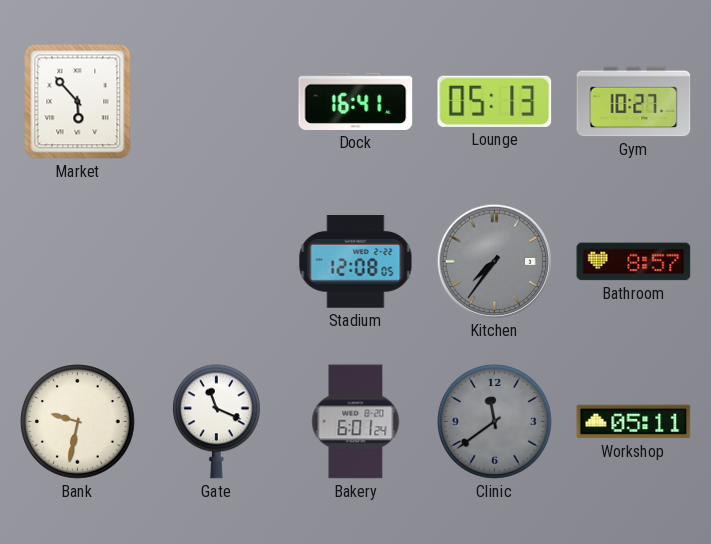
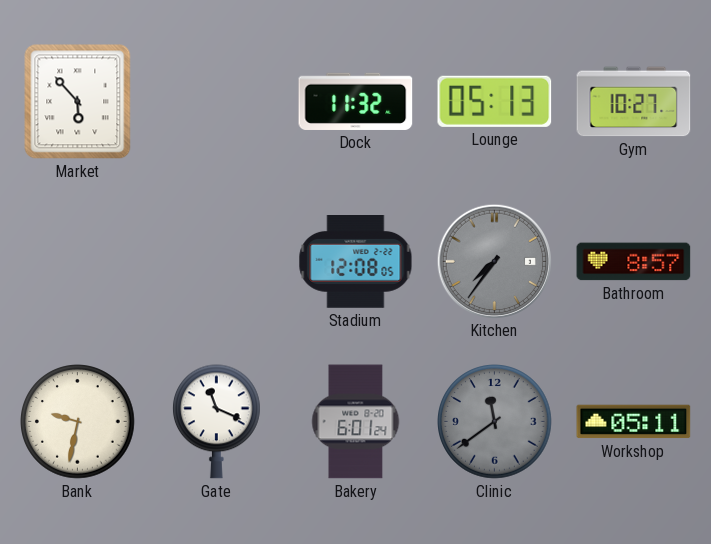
Dock: 16:41 -> 11:32 (356, 101)
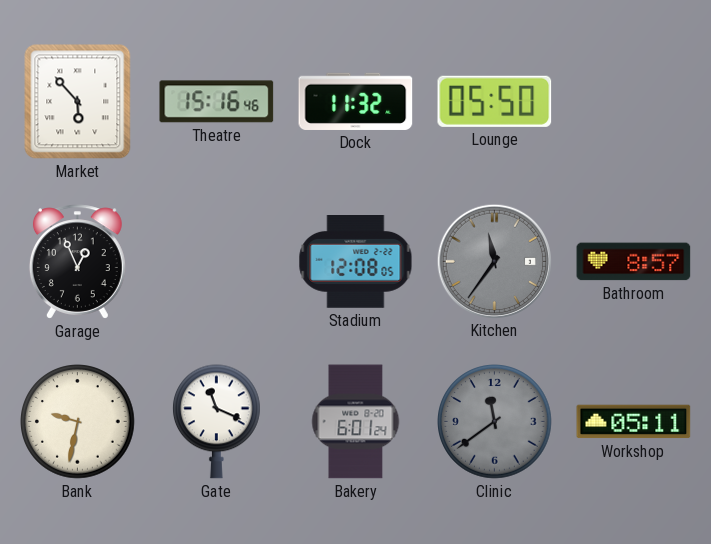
Theatre: none -> 15:16 (217, 102)
Lounge: 05:13 -> 05:50 (495, 101)
Gym: 10:27 -> none (634, 102)
Garage: none -> 12:56 (77, 262)
Kitchen: 7:36 -> 11:36 (494, 261)
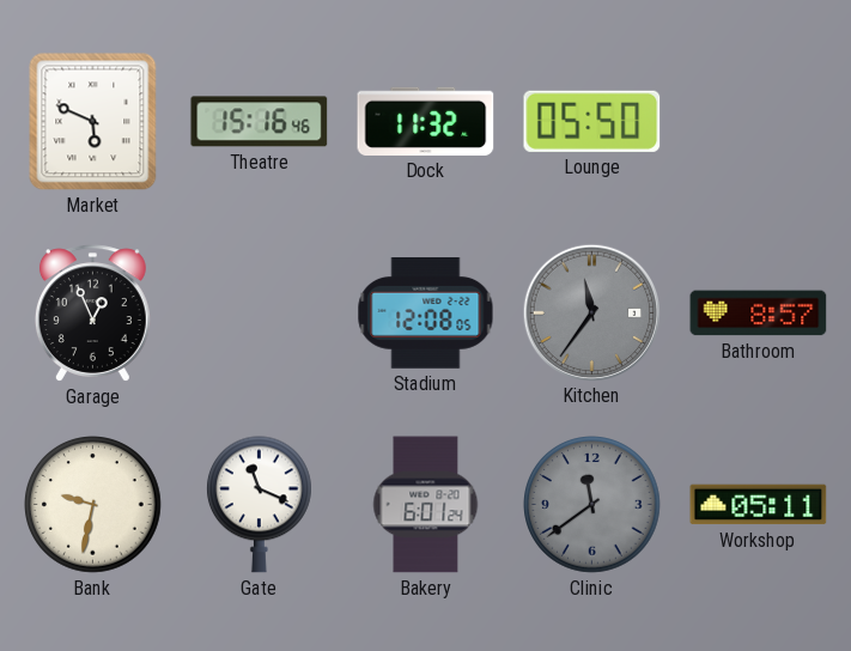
Market: 5:53 -> 5:49 (93, 122)
